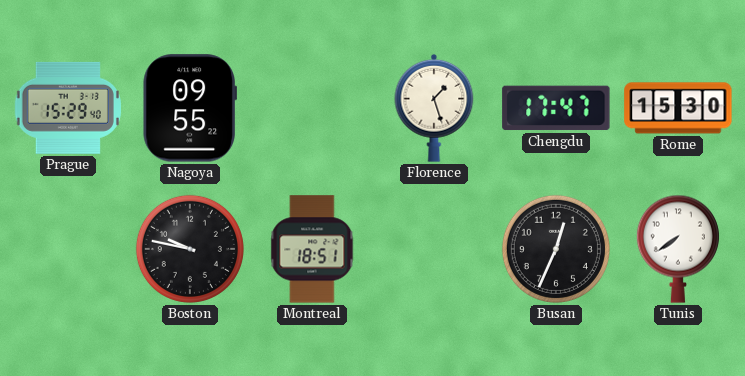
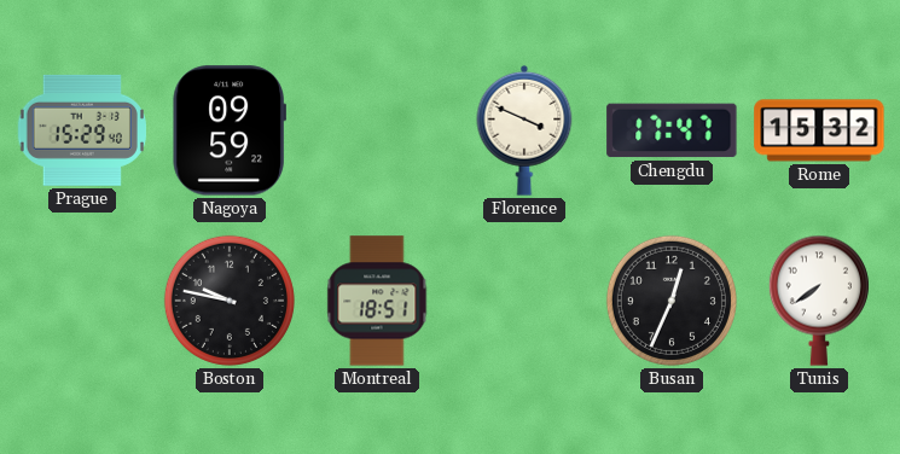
Nagoya: 09:55 -> 09:59 (230, 130)
Florence: 1:27 -> 3:49 (524, 130)
Rome: 15:30 -> 15:32 (819, 130)
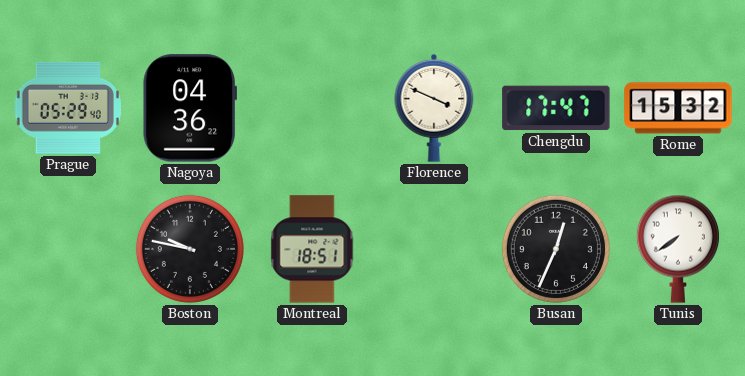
Prague: 15:29 -> 05:29 (68, 108)
Nagoya: 09:59 -> 04:36 (190, 108)
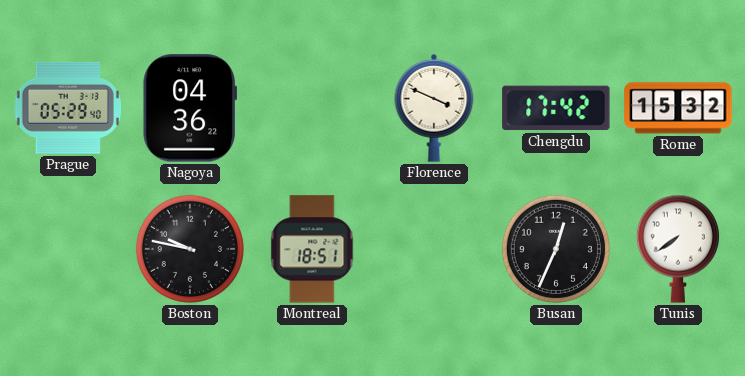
Chengdu: 17:47 -> 17:42 (556, 108)
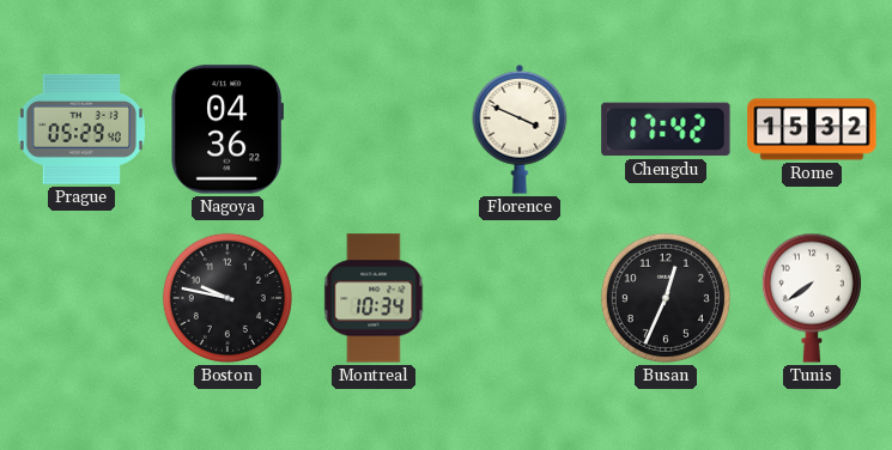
Montreal: 18:51 -> 10:34 (374, 298)
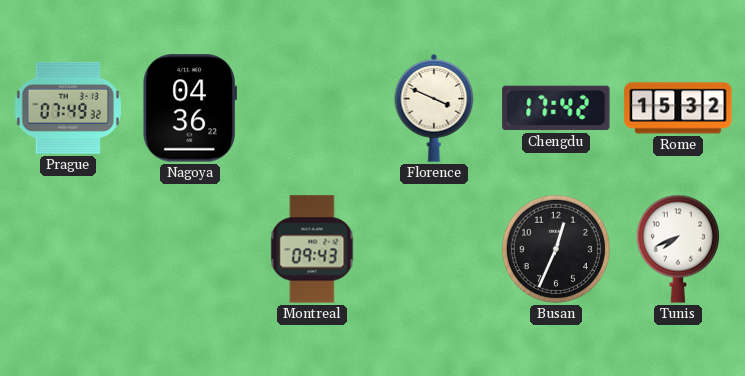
Prague: 05:29 -> 07:49 (68, 108)
Boston: 9:47 -> none (227, 298)
Montreal: 10:34 -> 09:43 (312, 249)
Tunis: 7:39 -> 7:41 (678, 249)
